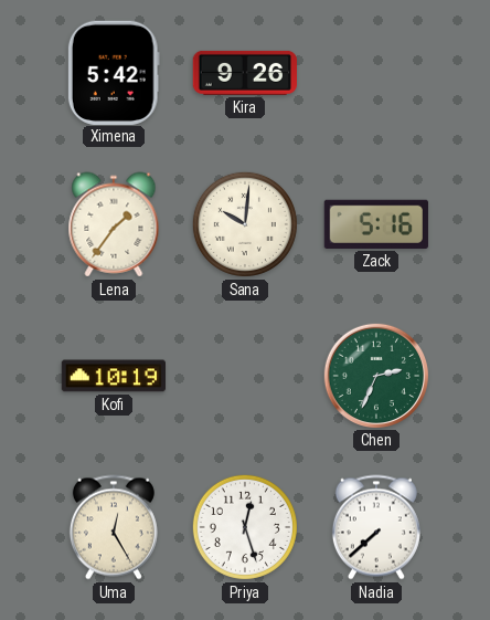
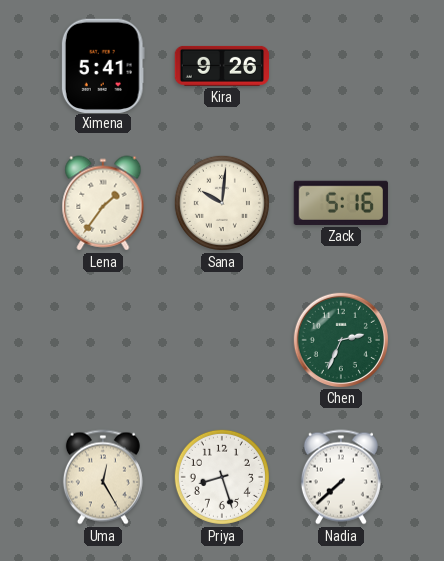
Ximena: 5:42 -> 5:41 (103, 65)
Kofi: 10:19 -> none (113, 376)
Priya: 12:27 -> 8:27 (222, 477)
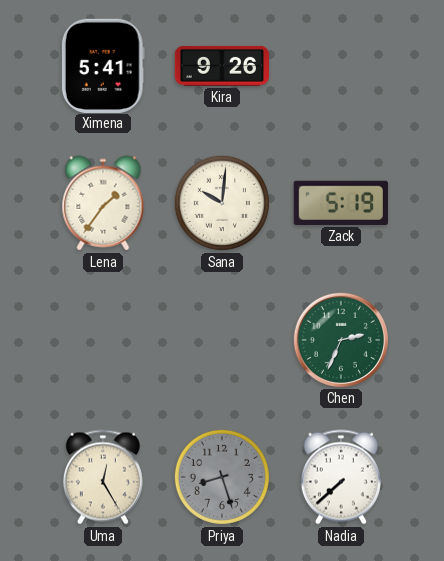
Zack: 5:16 -> 5:19 (341, 203)
Priya dial: white -> grey (222, 477)
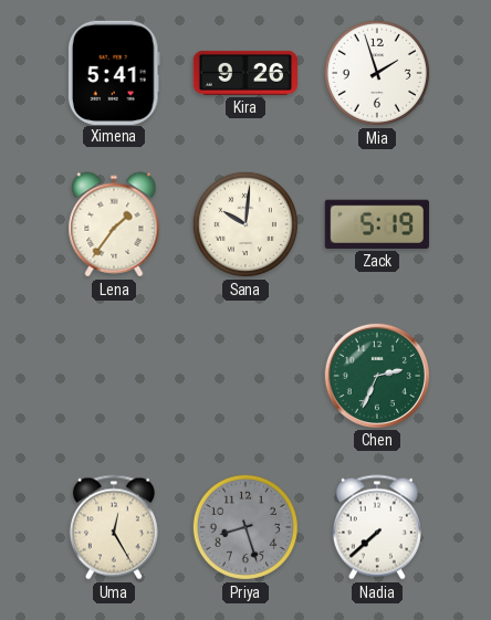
Mia: none -> 1:57 (377, 73)
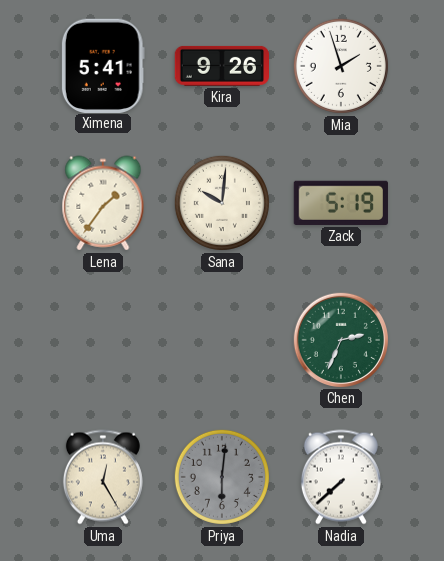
Priya: 8:27 -> 6:01 (222, 477)
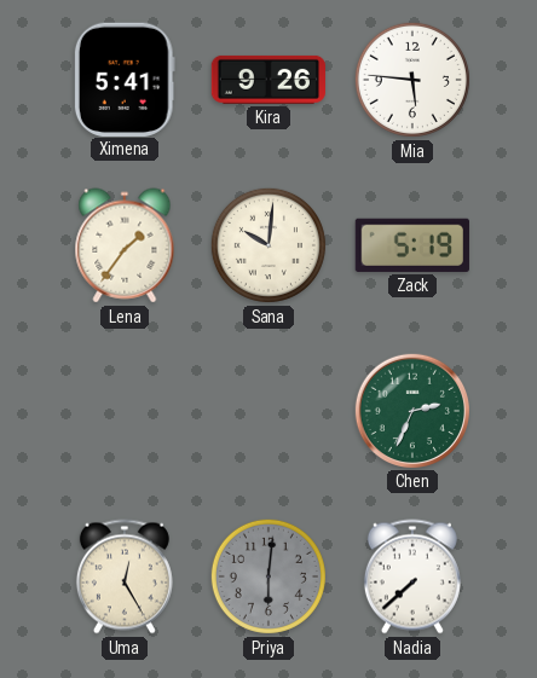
Mia: 1:57 -> 5:46 (412, 80)
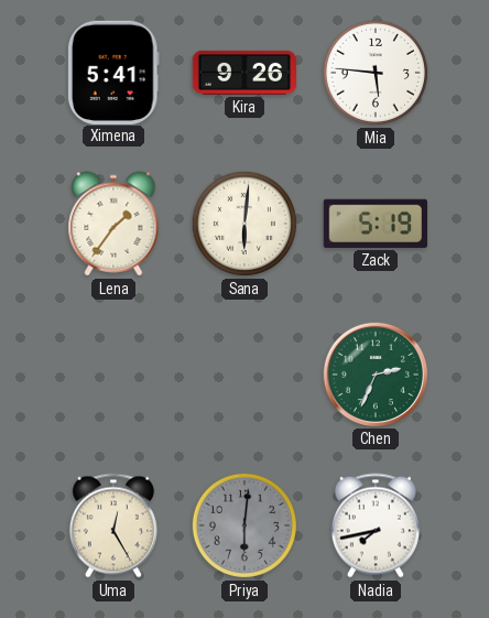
Sana: 10:01 -> 6:01 (244, 224)
Nadia: 7:38 -> 7:43 (376, 525)
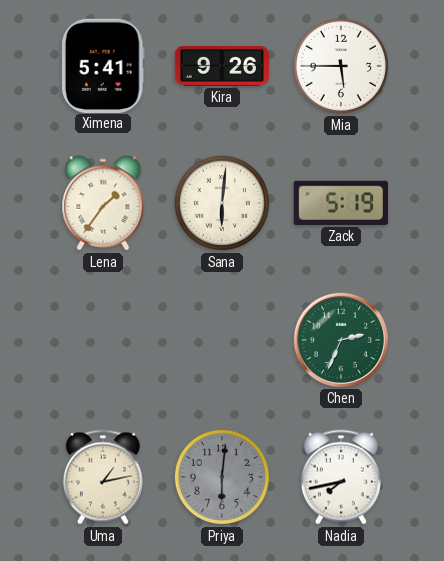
Mia: 5:46 -> 5:45 (341, 66)
Uma: 12:25 -> 1:13 (103, 477)
